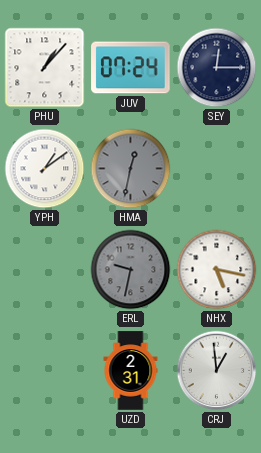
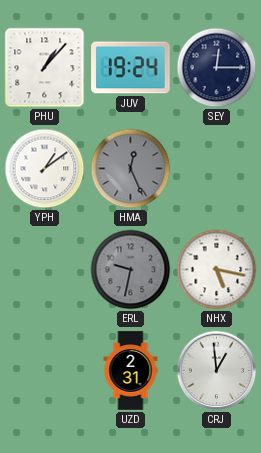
JUV: 07:24 -> 19:24 (131, 68)
HMA: 12:32 -> 12:26 (131, 169)
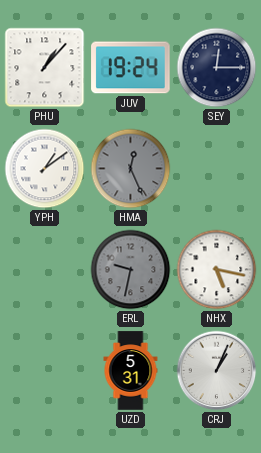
UZD: 2:31 -> 5:31 (131, 371)
CRJ: 12:59 -> 1:04 (217, 371)
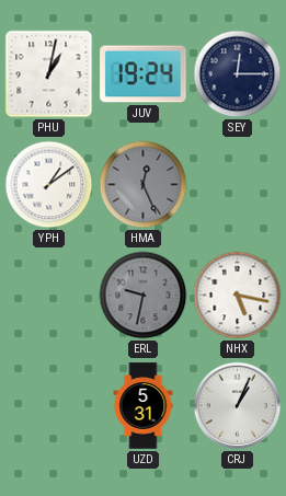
PHU: 1:07 -> 1:02 (49, 74)
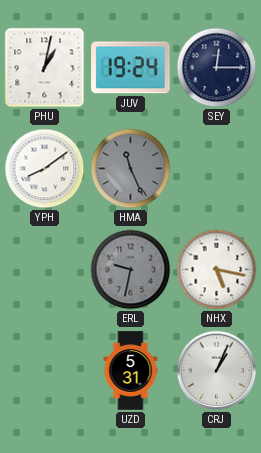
YPH: 1:09 -> 8:09 (45, 169)
HMA: 12:26 -> 11:26 (131, 169)
